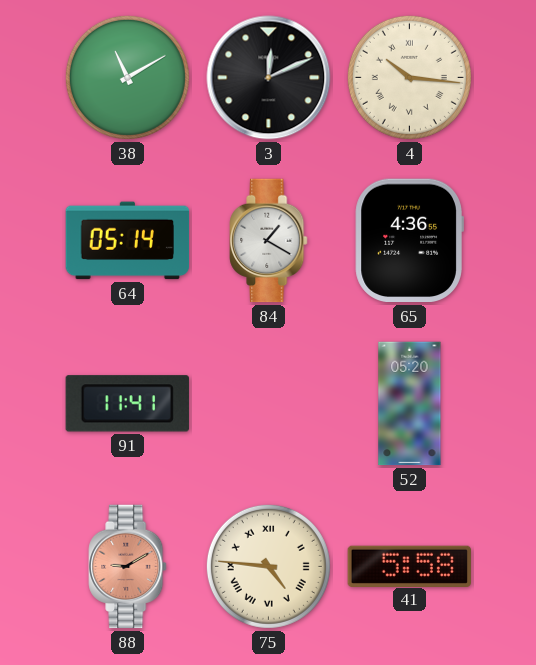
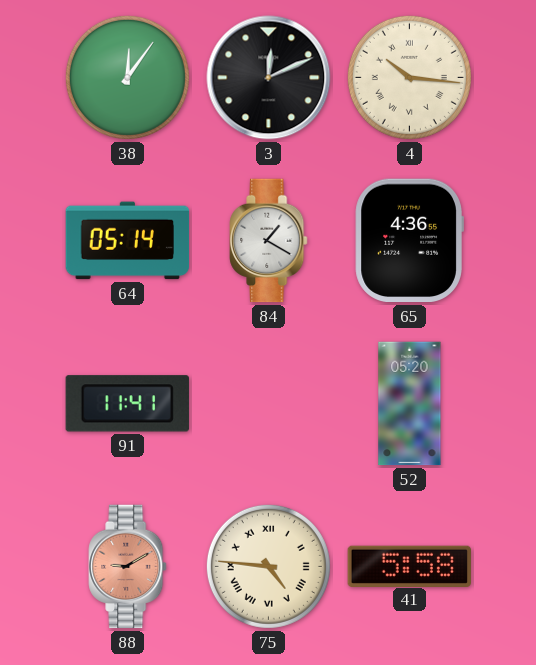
38: 11:10 -> 12:06 (127, 77)
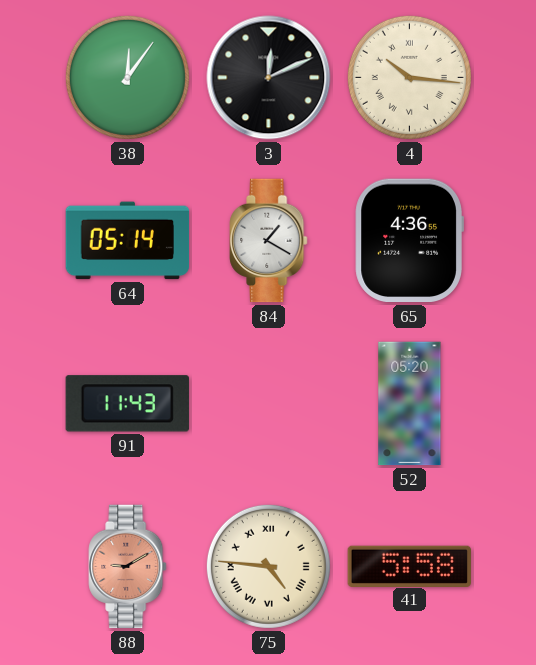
91: 11:41 -> 11:43 (127, 404)
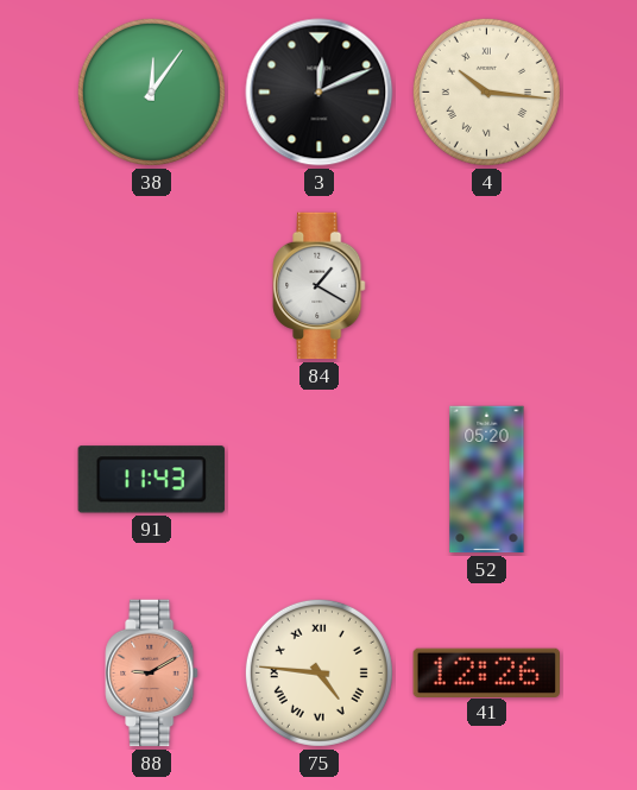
64: 05:14 -> none (128, 241)
65: 4:36 -> none (409, 241)
41: 5:58 -> 12:26 (486, 672)
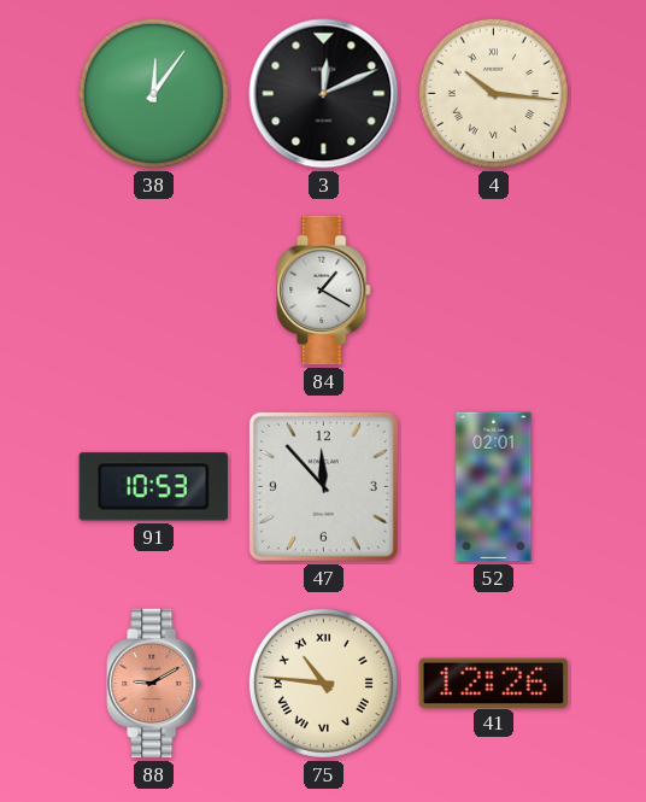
91: 11:43 -> 10:53 (153, 487)
47: none -> 11:53 (323, 486)
52: 05:20 -> 02:01 (494, 487)
75: 4:46 -> 10:46 (323, 683)
